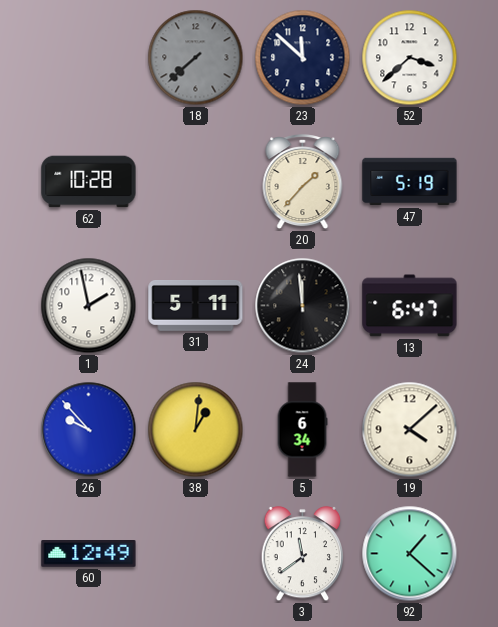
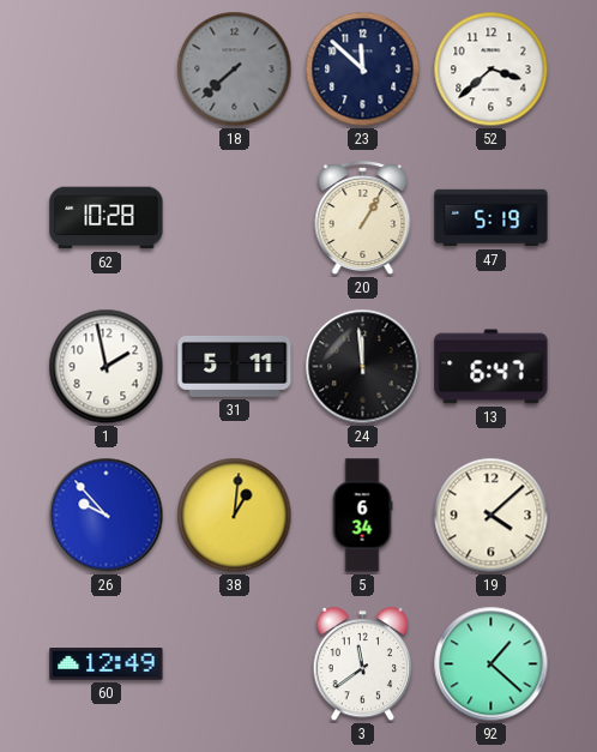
20: 1:37 -> 1:05 (363, 219)
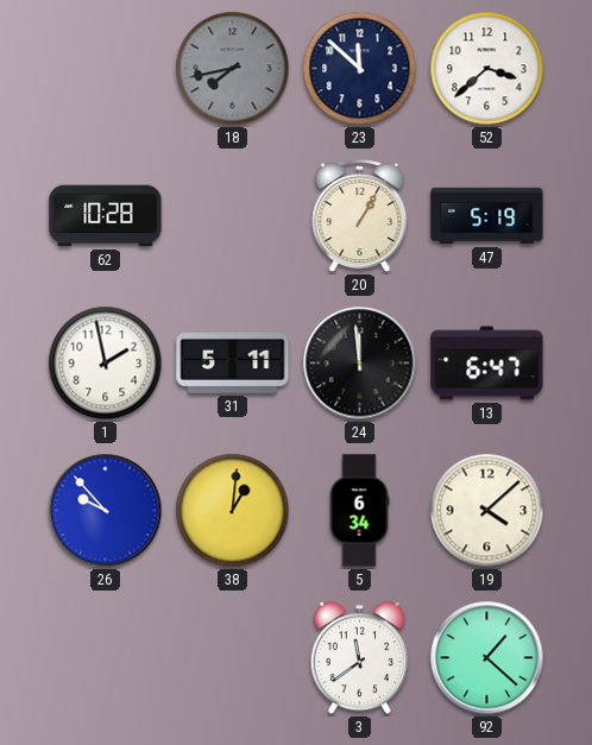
18: 7:38 -> 7:43 (233, 69)
60: 12:49 -> none (107, 664)
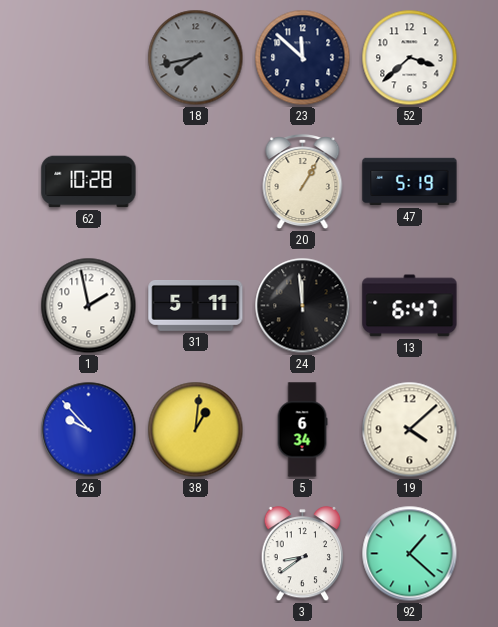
3: 11:39 -> 8:39 (303, 554)
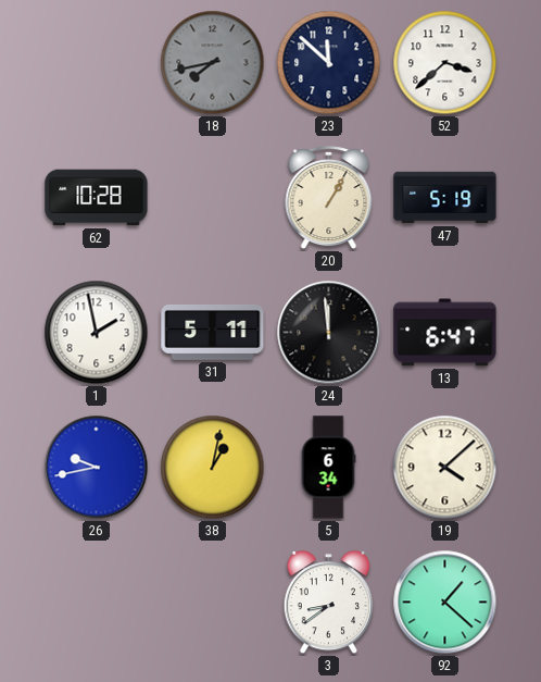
26: 9:53 -> 9:43 (97, 468)
38: 1:01 -> 1:02 (213, 468)
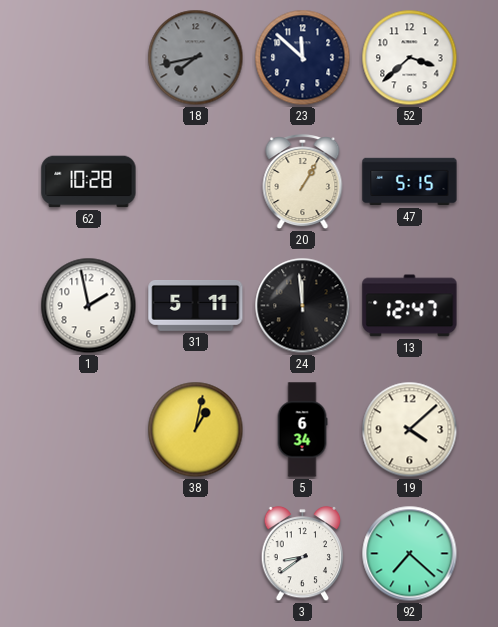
47: 5:19 -> 5:15 (410, 182)
13: 6:47 -> 12:47 (410, 306)
26: 9:43 -> none (97, 468)
92: 1:22 -> 7:22 (410, 554)
